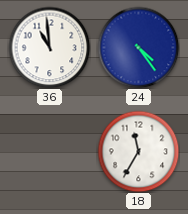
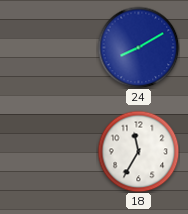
36: 10:59 -> none (49, 47)
24: 4:24 -> 8:10 (138, 47)
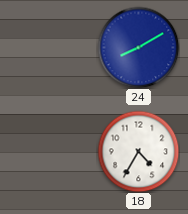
18: 11:35 -> 4:35 (138, 151)
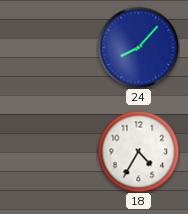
24: 8:10 -> 8:07 (138, 47)
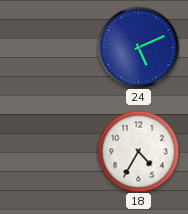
24: 8:07 -> 5:11 (138, 47)
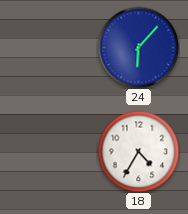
24: 5:11 -> 6:07 (138, 47)
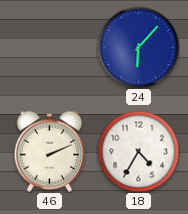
46: none -> 2:11 (50, 151)
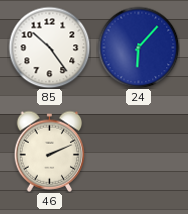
85: none -> 10:24 (49, 47)
18: 4:35 -> none (138, 151)
